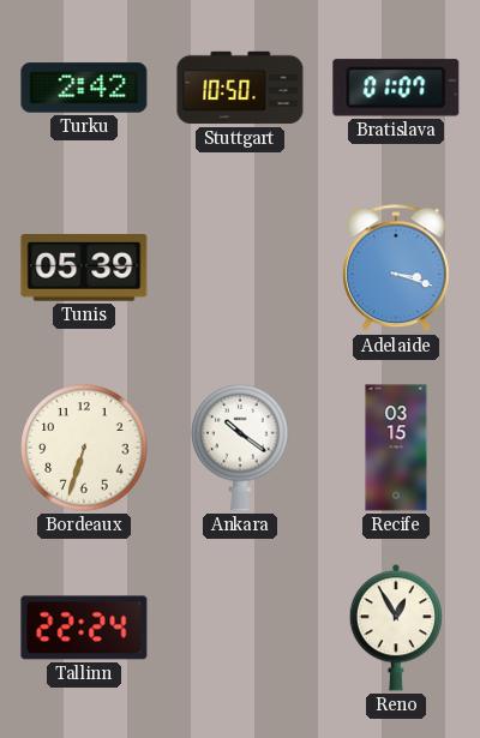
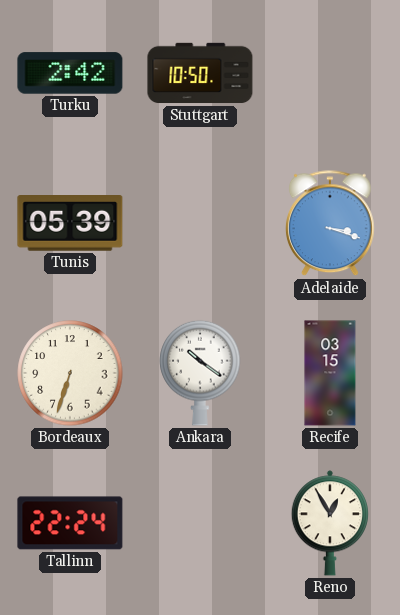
Bratislava: 01:07 -> none (396, 88)
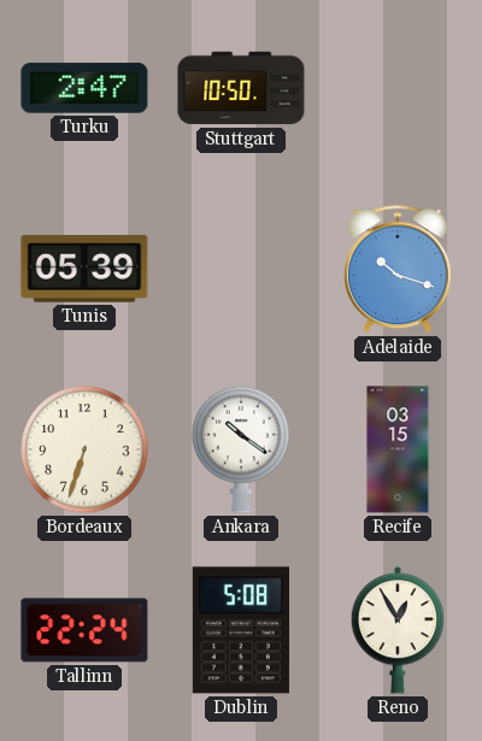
Turku: 2:42 -> 2:47 (84, 88)
Adelaide: 3:18 -> 10:18 (398, 270)
Dublin: none -> 5:08 (240, 630)
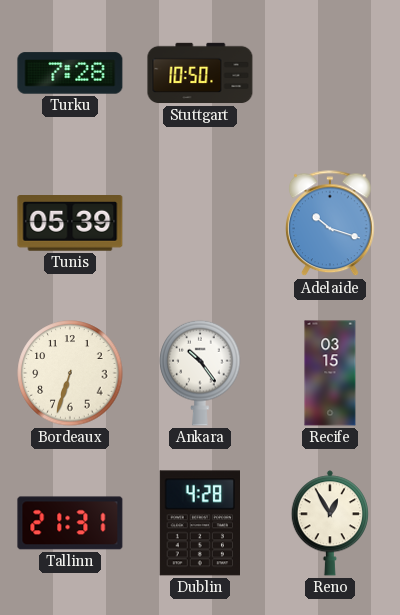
Turku: 2:47 -> 7:28 (70, 73)
Ankara: 10:21 -> 10:24 (200, 373)
Tallinn: 22:24 -> 21:31 (70, 523)
Dublin: 5:08 -> 4:28 (199, 523)
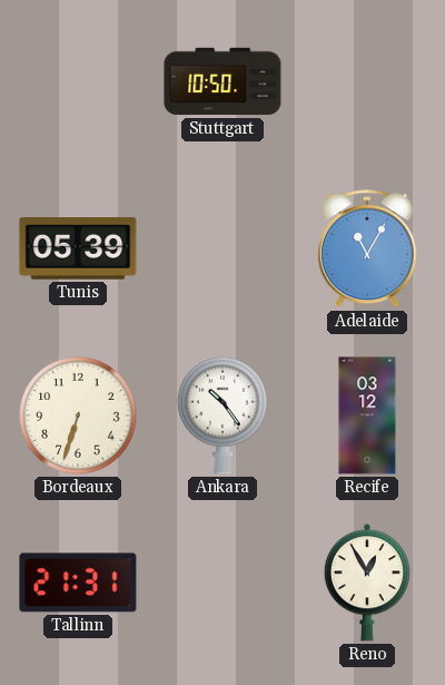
Turku: 7:28 -> none (70, 73)
Adelaide: 10:18 -> 11:05 (367, 249)
Recife: 03:15 -> 03:12 (367, 415)
Dublin: 4:28 -> none (199, 523)
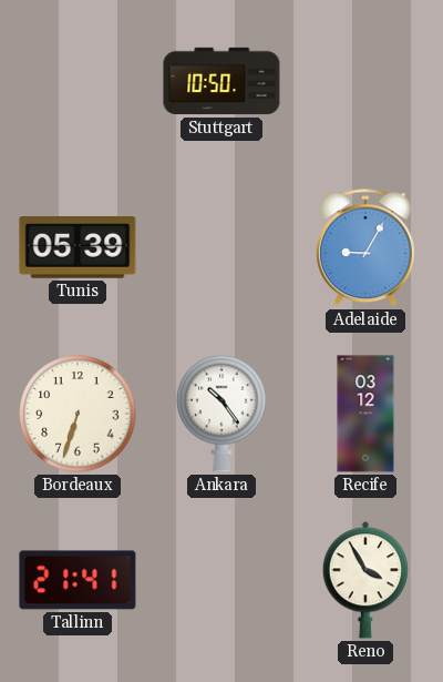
Adelaide: 11:05 -> 9:05 (365, 248)
Tallinn: 21:31 -> 21:41 (78, 580)
Reno: 12:55 -> 3:55 (365, 580)
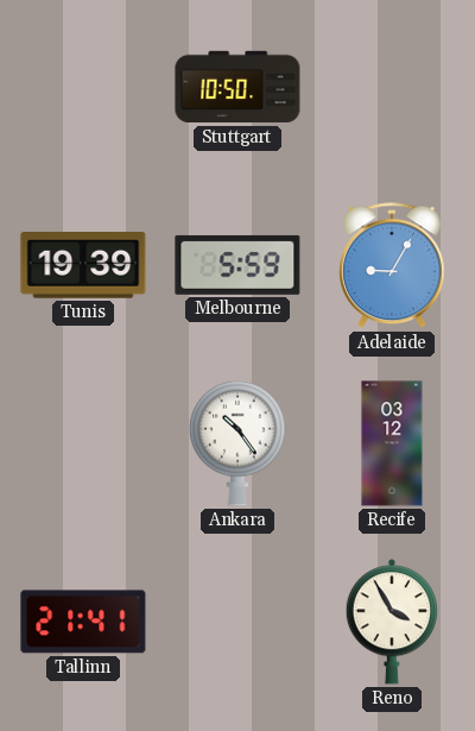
Tunis: 05:39 -> 19:39 (83, 266)
Melbourne: none -> 5:59 (237, 265)
Bordeaux: 6:33 -> none (78, 414)
